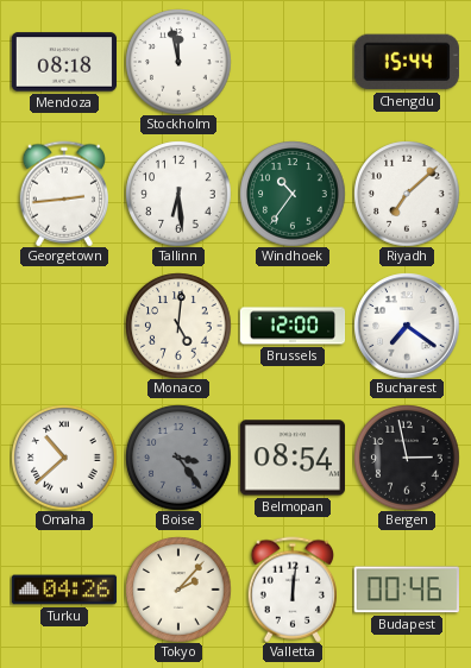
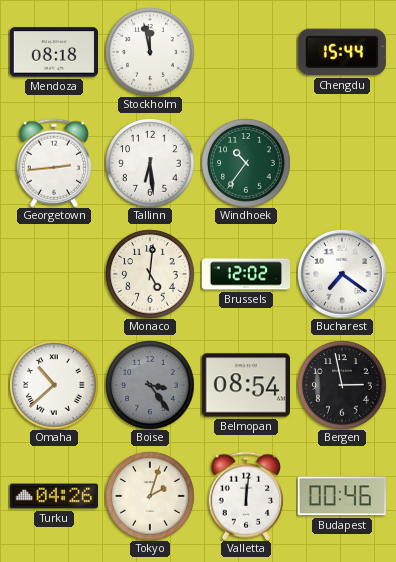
Riyadh: 7:08 -> none (407, 194)
Brussels: 12:00 -> 12:02 (246, 274)
Tokyo: 2:07 -> 2:03 (150, 496)
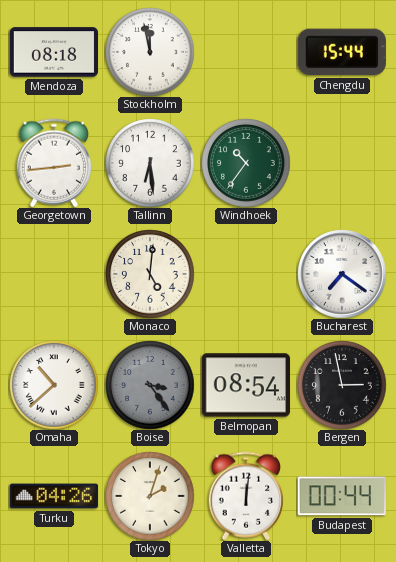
Brussels: 12:02 -> none (246, 274)
Budapest: 00:46 -> 00:44 (342, 496)
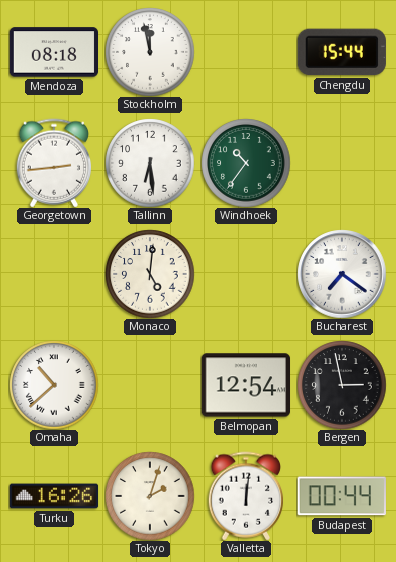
Boise: 3:24 -> none (150, 385)
Belmopan: 08:54 -> 12:54 (245, 385)
Turku: 04:26 -> 16:26 (54, 496)
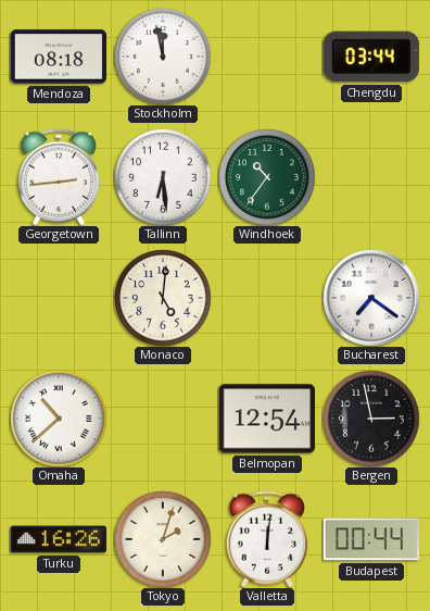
Chengdu: 15:44 -> 03:44 (371, 57)
